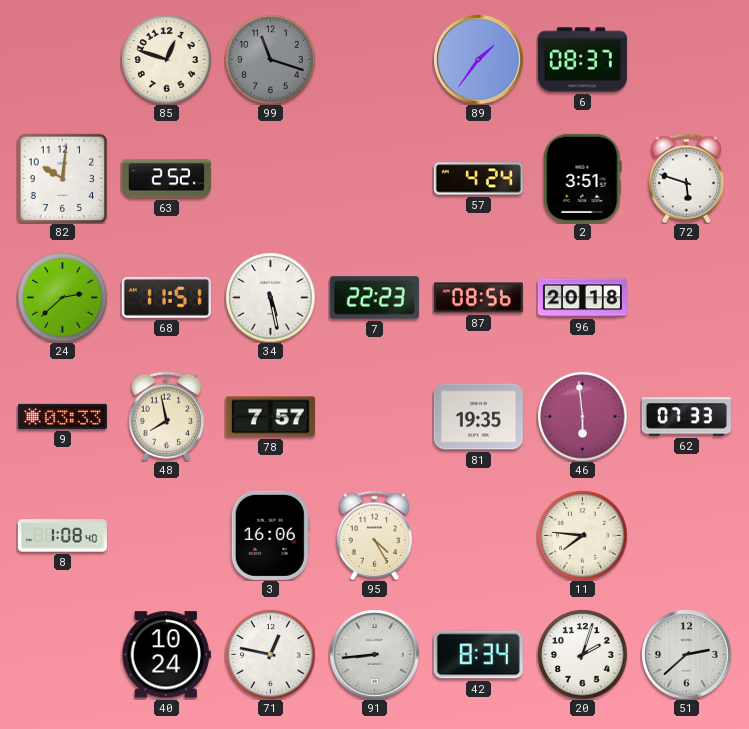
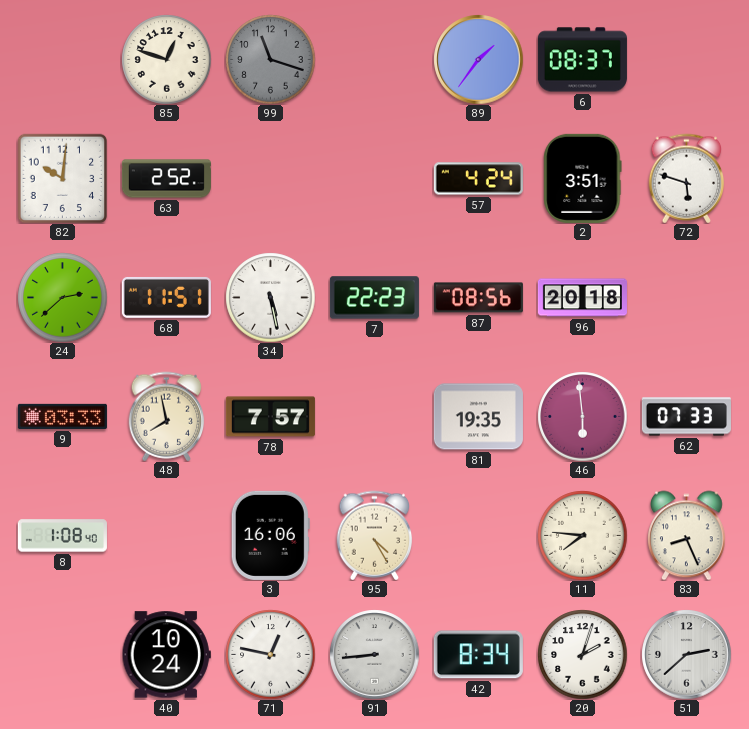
83: none -> 8:26 (687, 535)
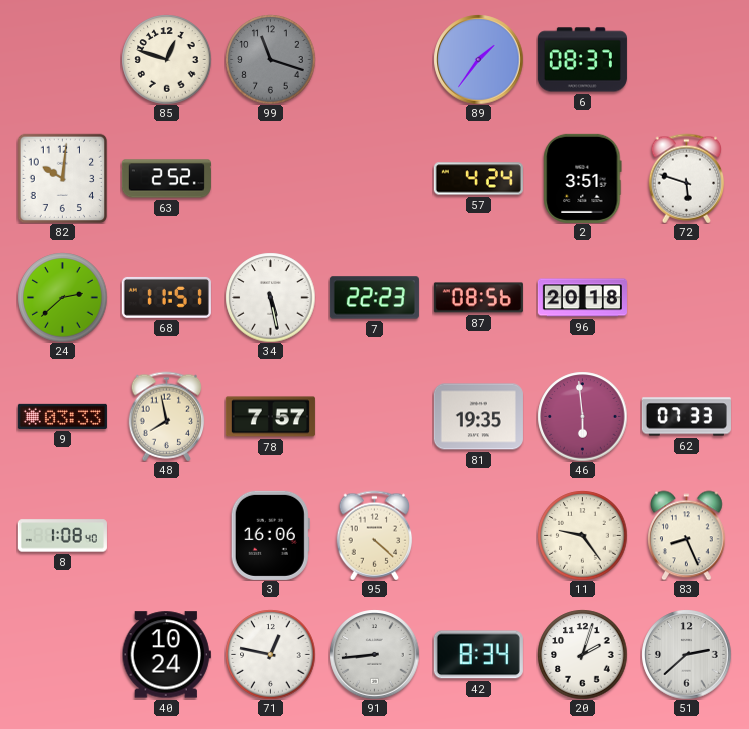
95: 4:25 -> 4:22 (375, 535)
11: 7:46 -> 9:24 (582, 535)
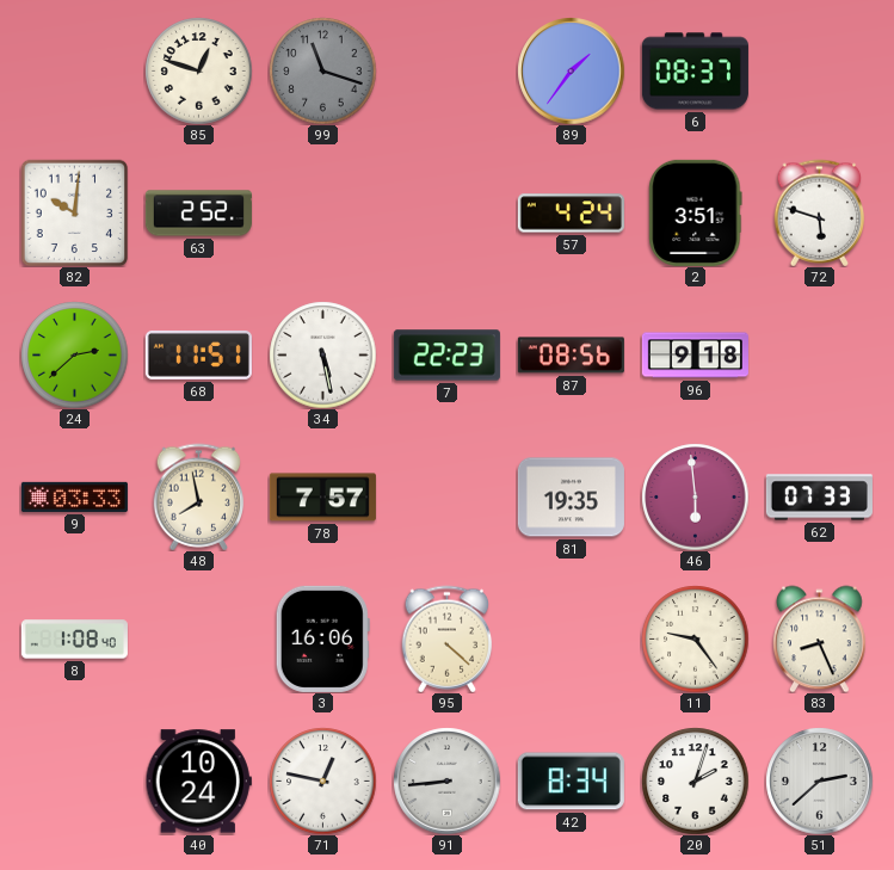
96: 20:18 -> 9:18 (695, 356)
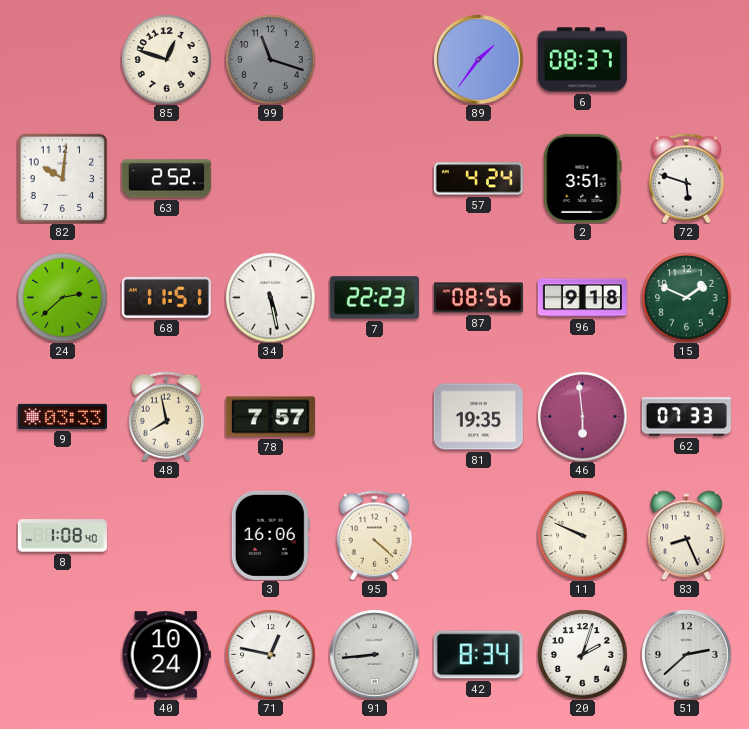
15: none -> 1:49 (686, 297)
11: 9:24 -> 9:49 (582, 535)
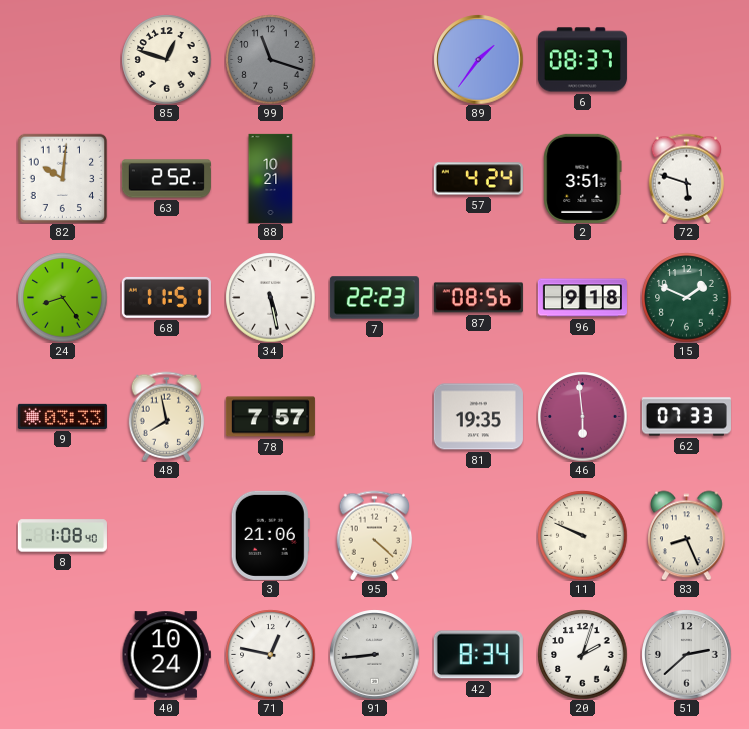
88: none -> 10:21 (271, 178)
24: 2:38 -> 8:24 (62, 297)
3: 16:06 -> 21:06 (270, 535)
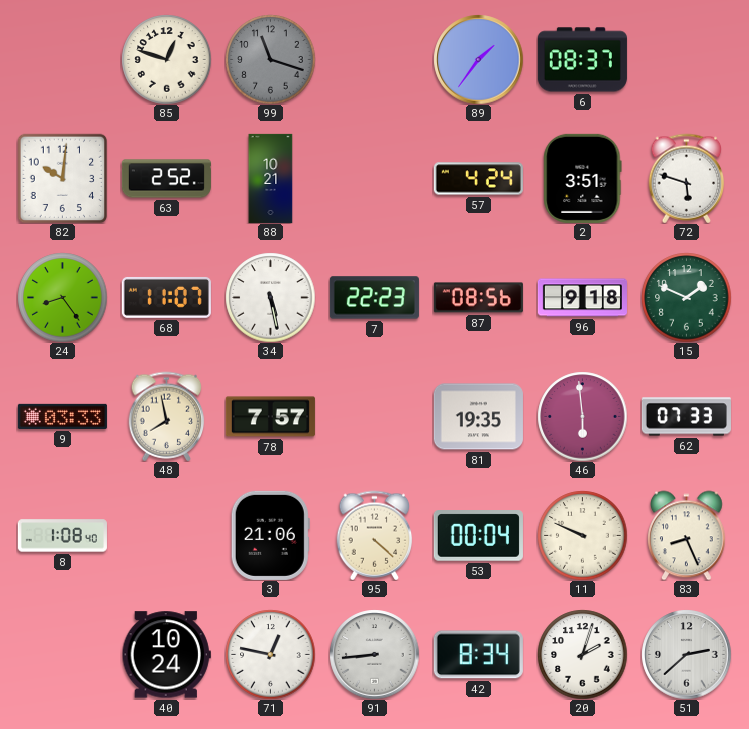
68: 11:51 -> 11:07 (166, 297)
53: none -> 00:04 (478, 536)
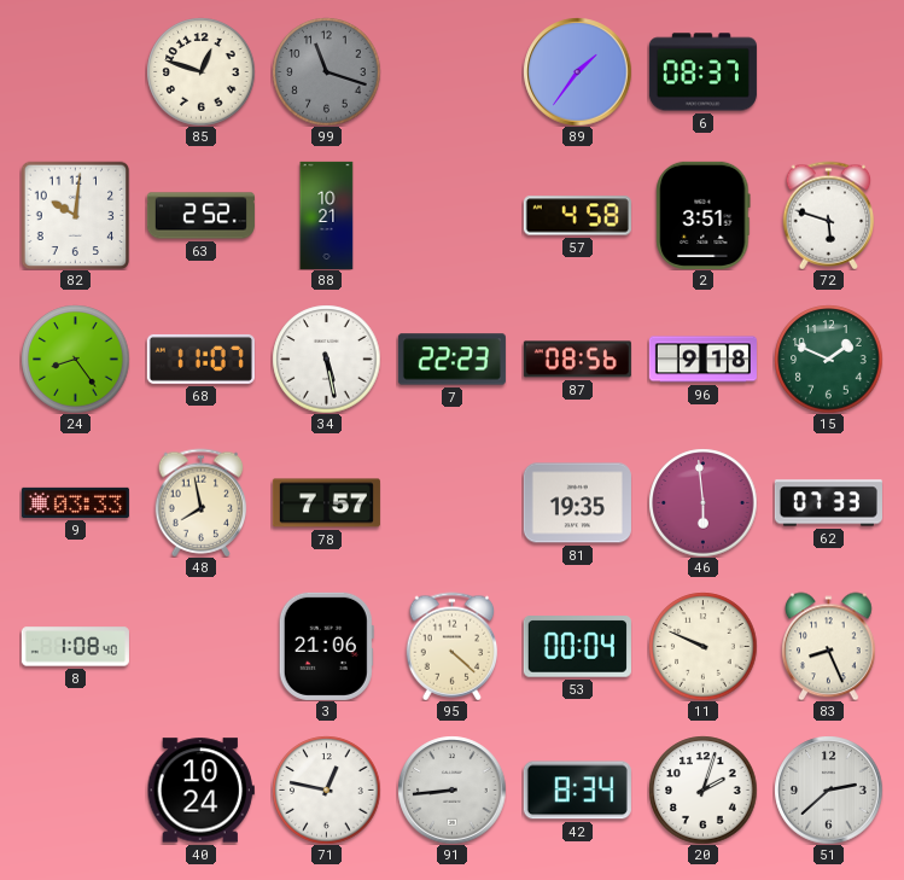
57: 4:24 -> 4:58 (577, 216)
